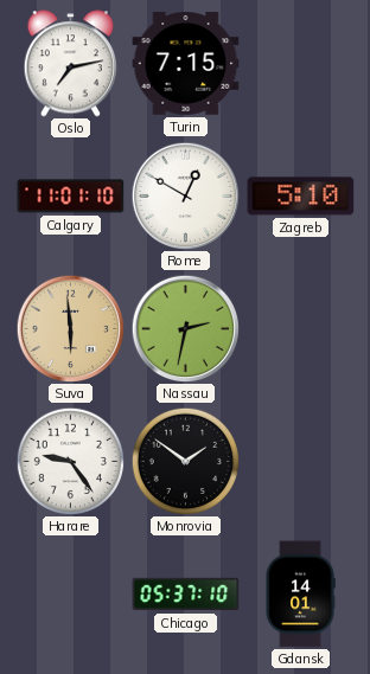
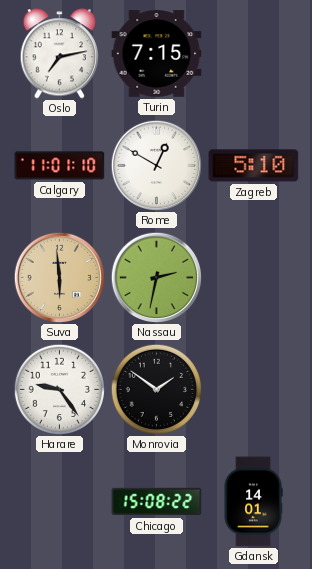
Chicago: 05:37 -> 15:08 (157, 502)
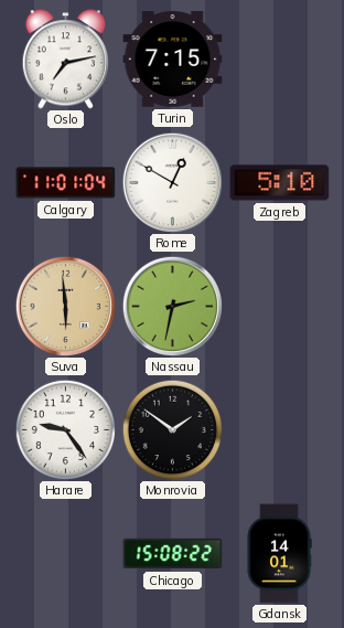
Calgary: 11:01:10 -> 11:01:04 (66, 183)
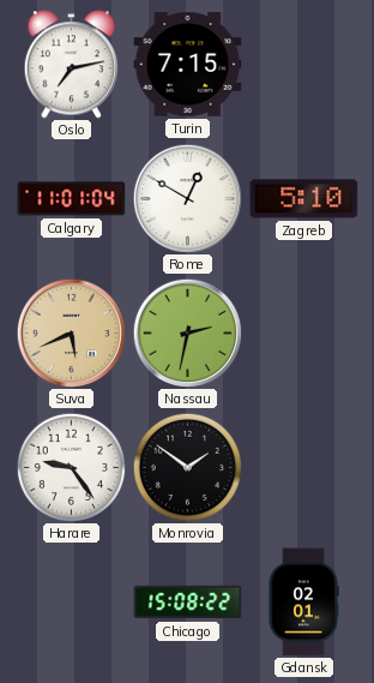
Suva: 5:59 -> 5:41 (71, 332)
Gdansk: 14:01 -> 02:01 (303, 603)
